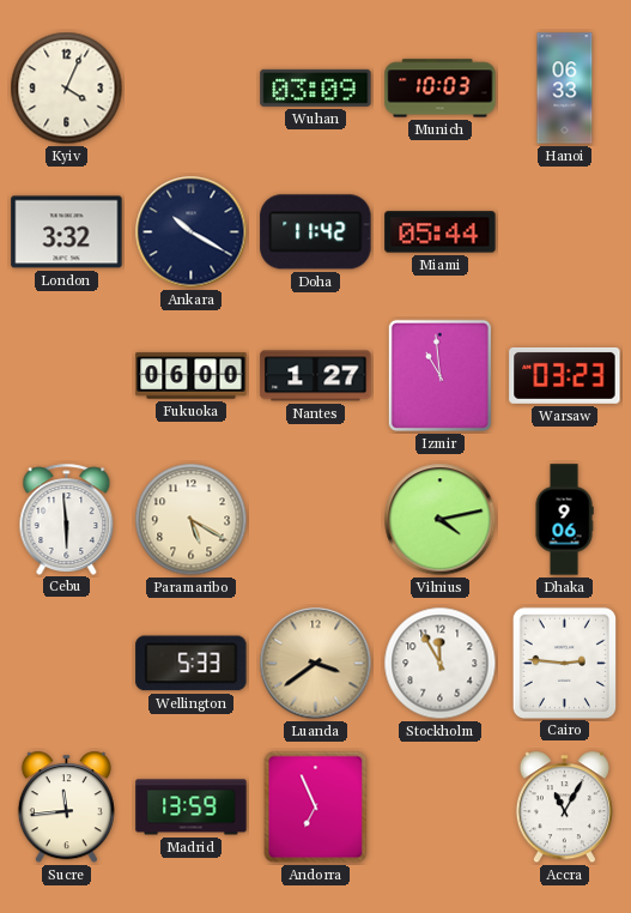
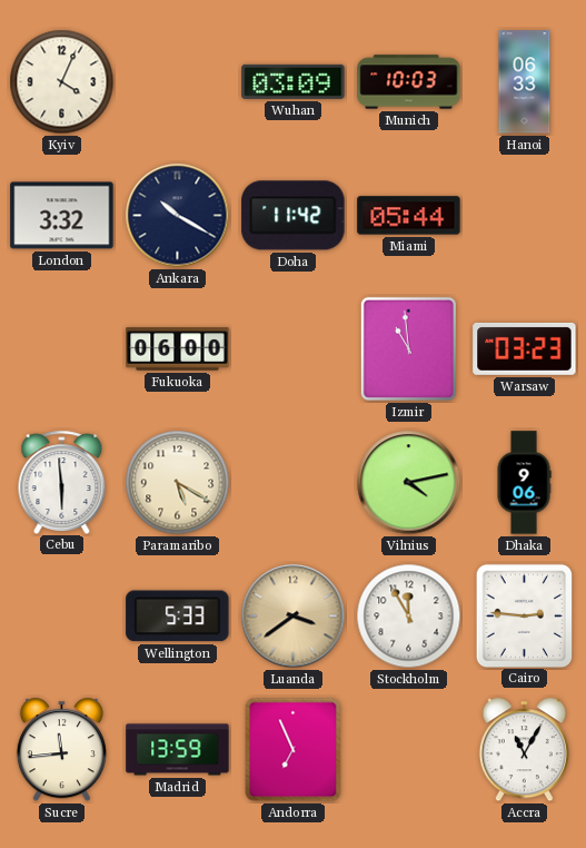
Nantes: 1:27 -> none (316, 376)
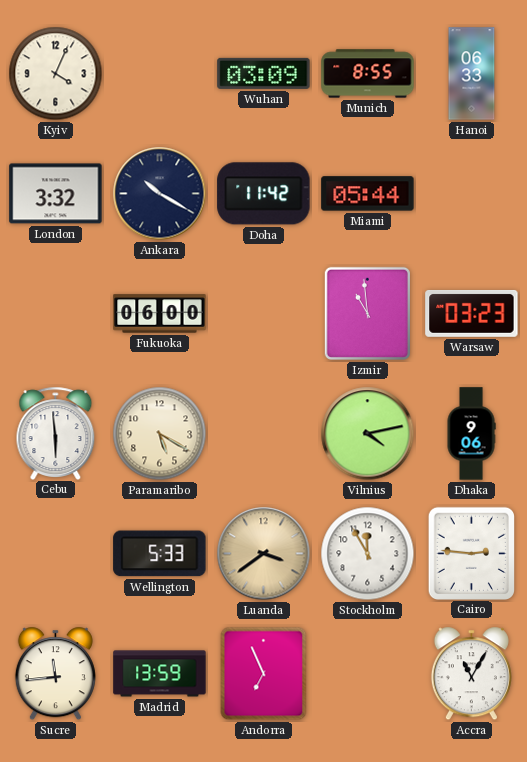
Munich: 10:03 -> 8:55 (368, 74)
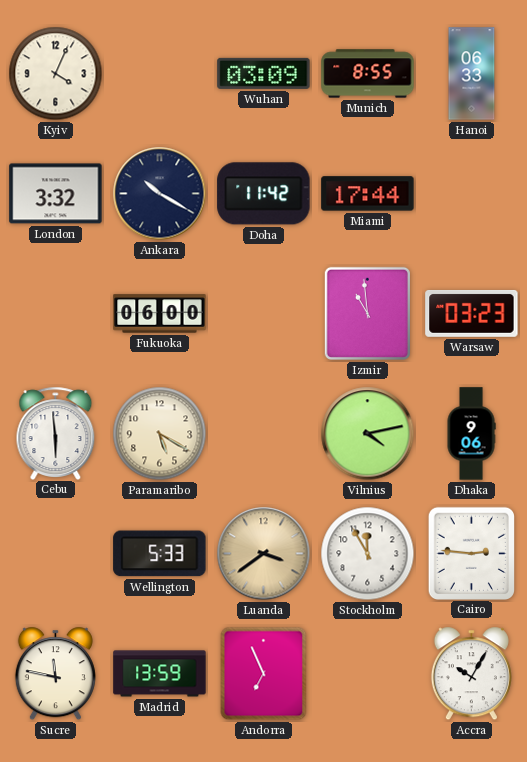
Miami: 05:44 -> 17:44 (368, 194)
Sucre: 11:44 -> 11:47 (55, 674)
Accra: 11:05 -> 10:05 (471, 674)
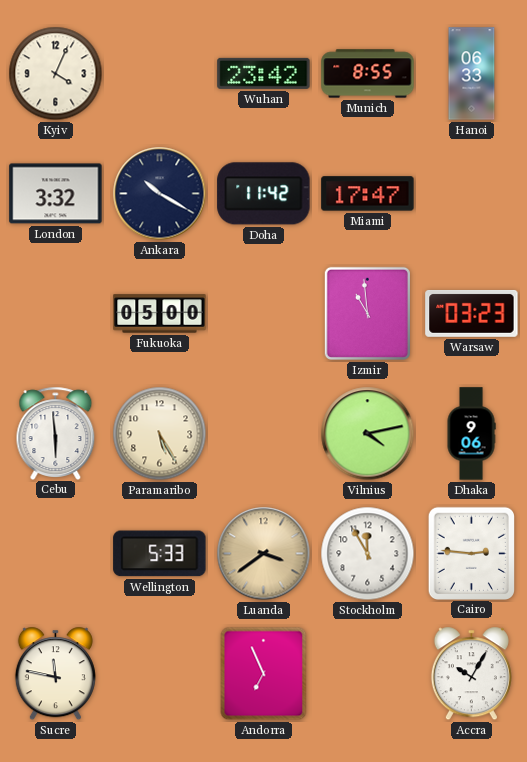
Wuhan: 03:09 -> 23:42 (264, 73)
Miami: 17:44 -> 17:47 (368, 194)
Fukuoka: 06:00 -> 05:00 (160, 314)
Paramaribo: 5:20 -> 5:25 (160, 434)
Madrid: 13:59 -> none (160, 674)
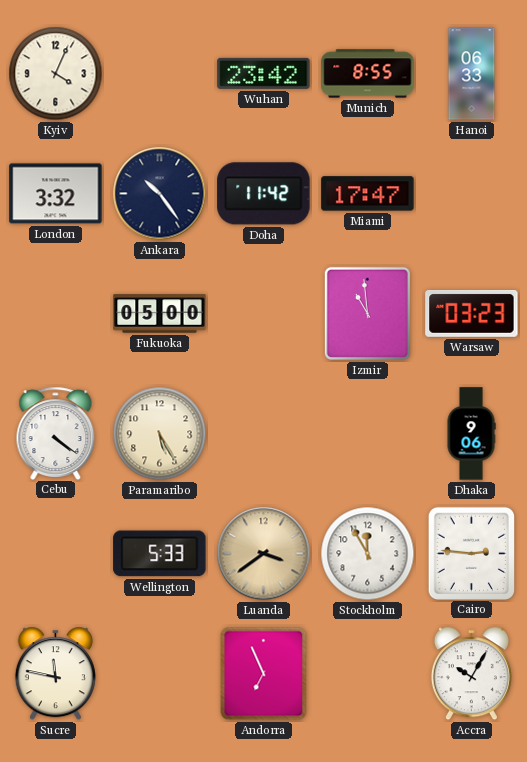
Ankara: 10:20 -> 10:24 (160, 194)
Cebu: 5:59 -> 4:21 (56, 433)
Vilnius: 4:13 -> none (368, 434)
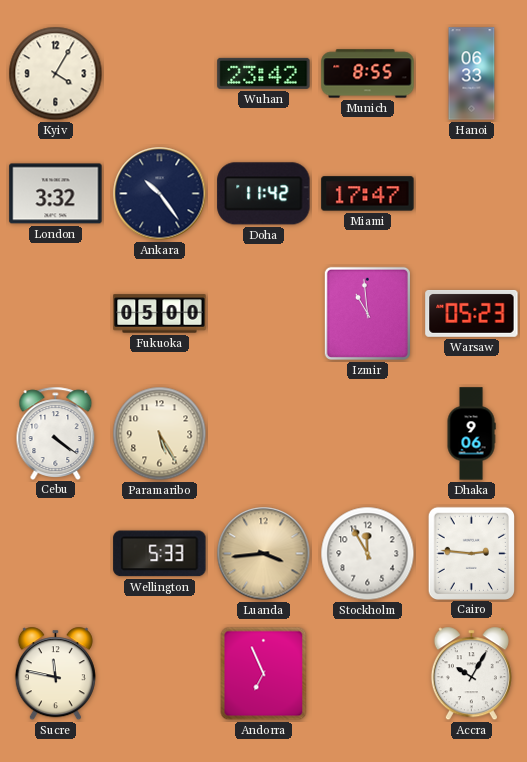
Kyiv: 4:04 -> 4:05 (56, 74)
Warsaw: 03:23 -> 05:23 (472, 313)
Luanda: 3:39 -> 3:44 (264, 554)
